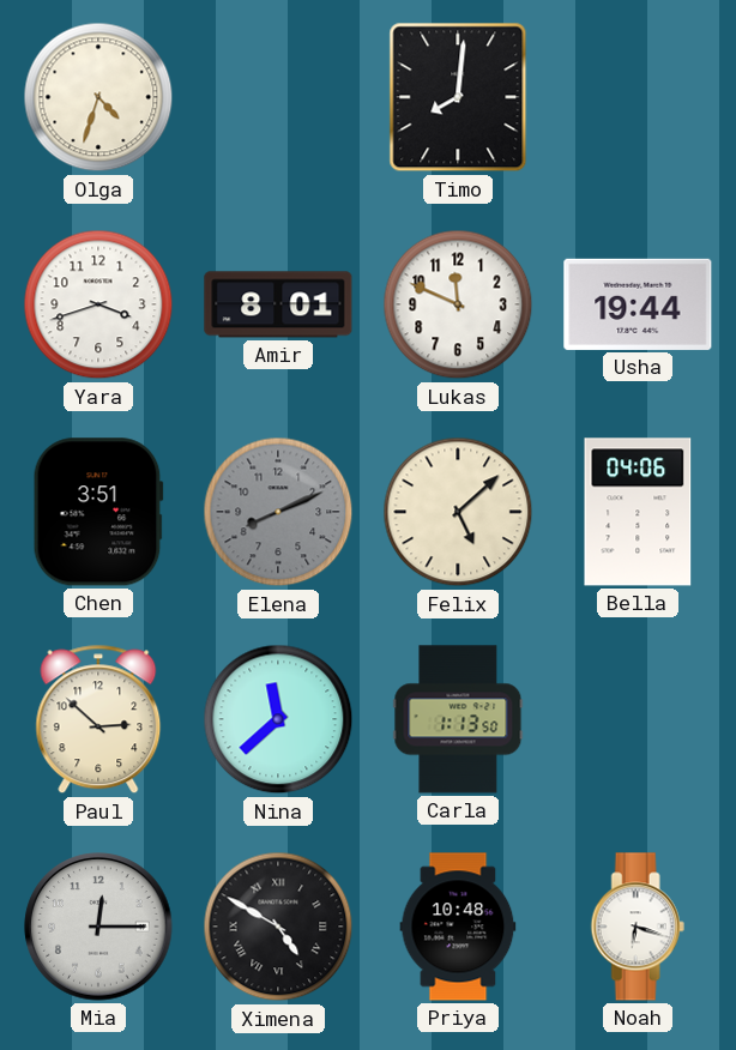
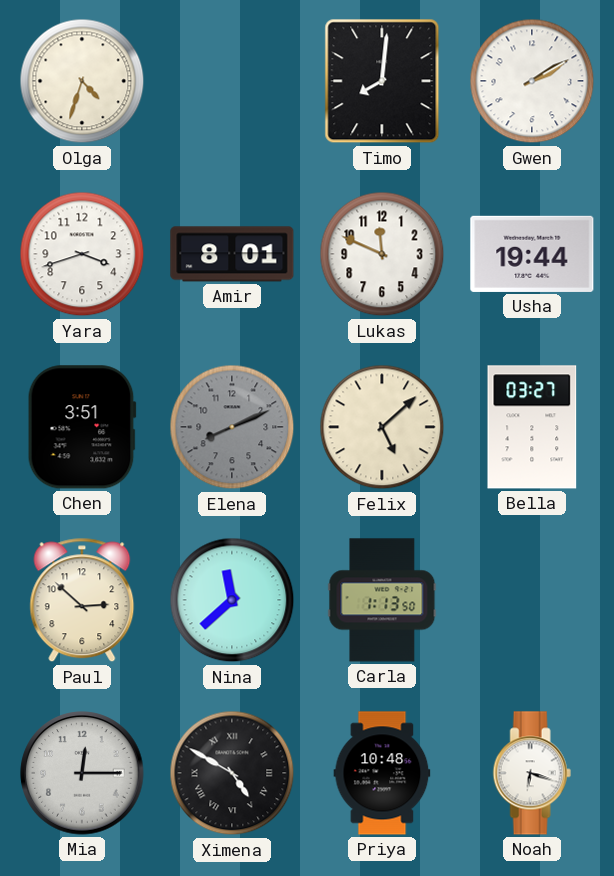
Gwen: none -> 2:10 (532, 81)
Bella: 04:06 -> 03:27 (532, 427)
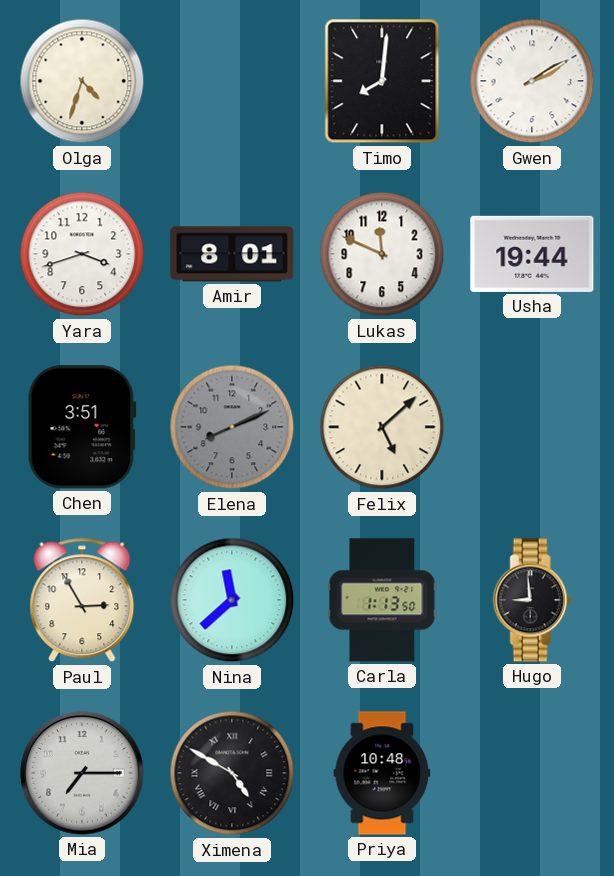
Bella: 03:27 -> none (532, 427)
Paul: 2:52 -> 2:55 (82, 600)
Hugo: none -> 8:59 (532, 600)
Mia: 12:15 -> 7:15 (82, 773)
Noah: 6:18 -> none (532, 773)
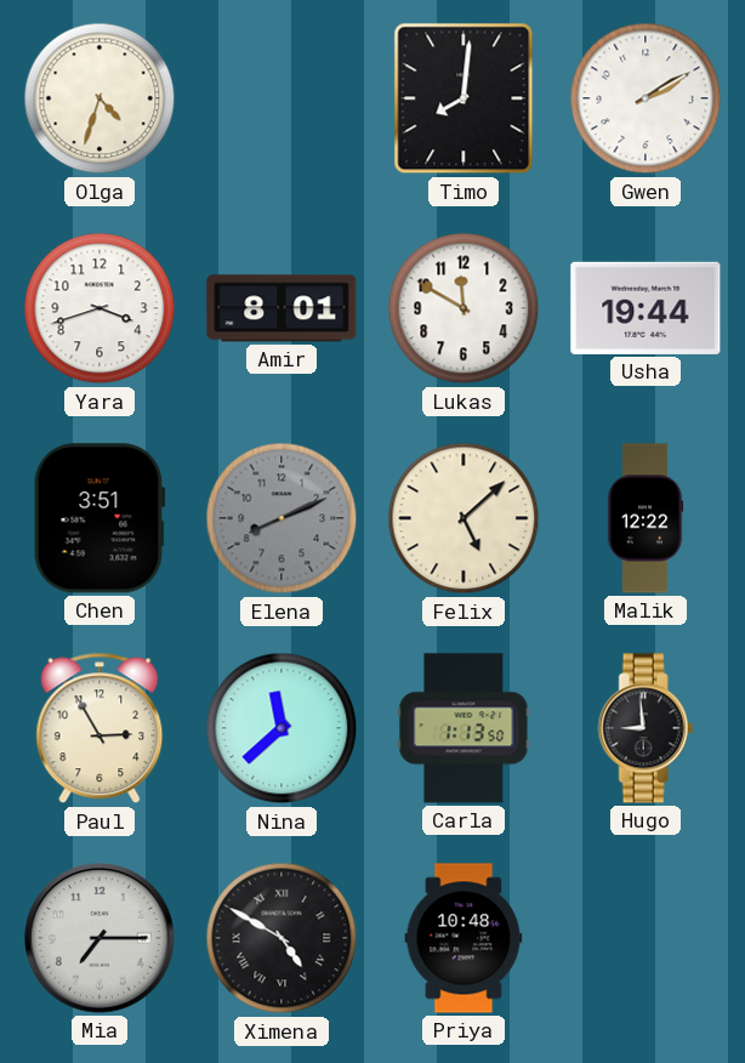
Lukas: 11:49 -> 11:50 (464, 308)
Malik: none -> 12:22 (646, 518)
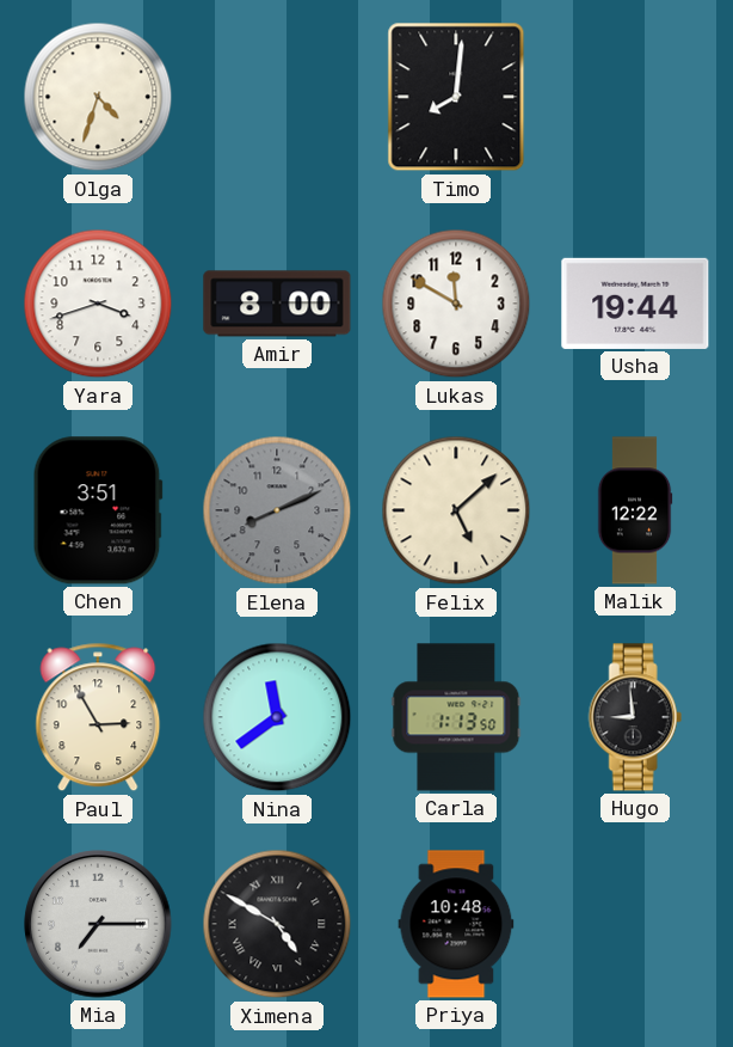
Gwen: 2:10 -> none (646, 98)
Amir: 8:01 -> 8:00 (277, 304)
Nina: 11:38 -> 11:39 (277, 717)
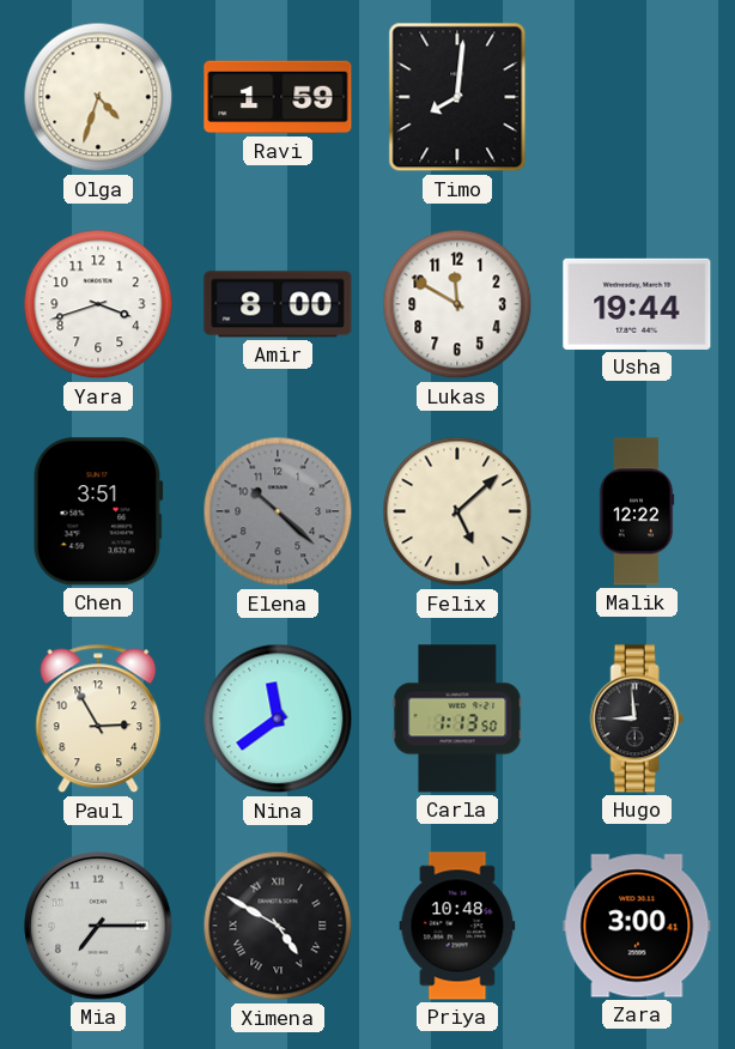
Ravi: none -> 1:59 (278, 97)
Elena: 8:11 -> 10:22 (278, 511)
Zara: none -> 3:00 (637, 926)
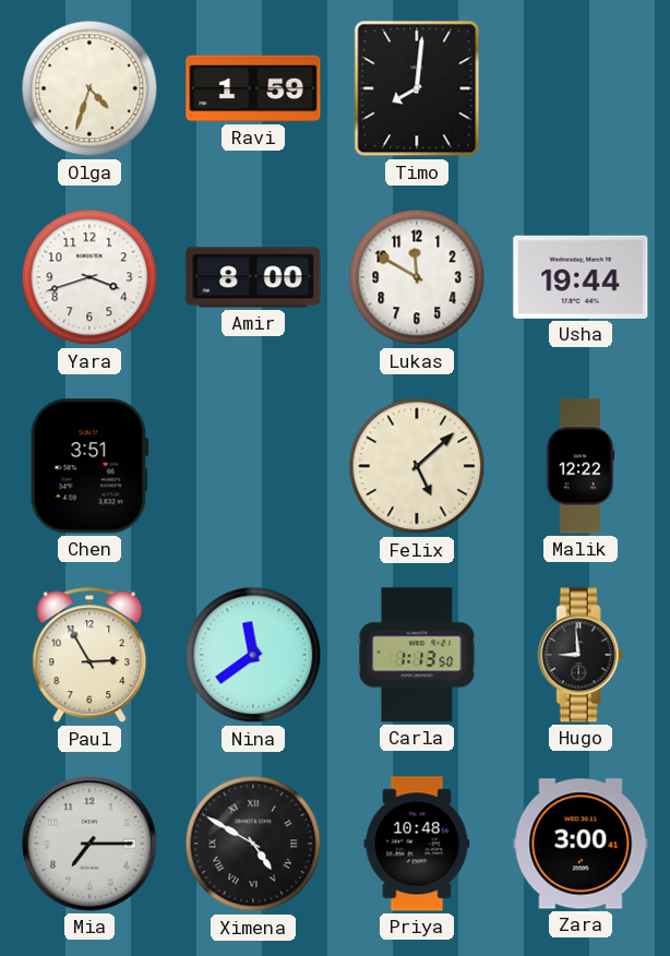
Elena: 10:22 -> none (278, 511)
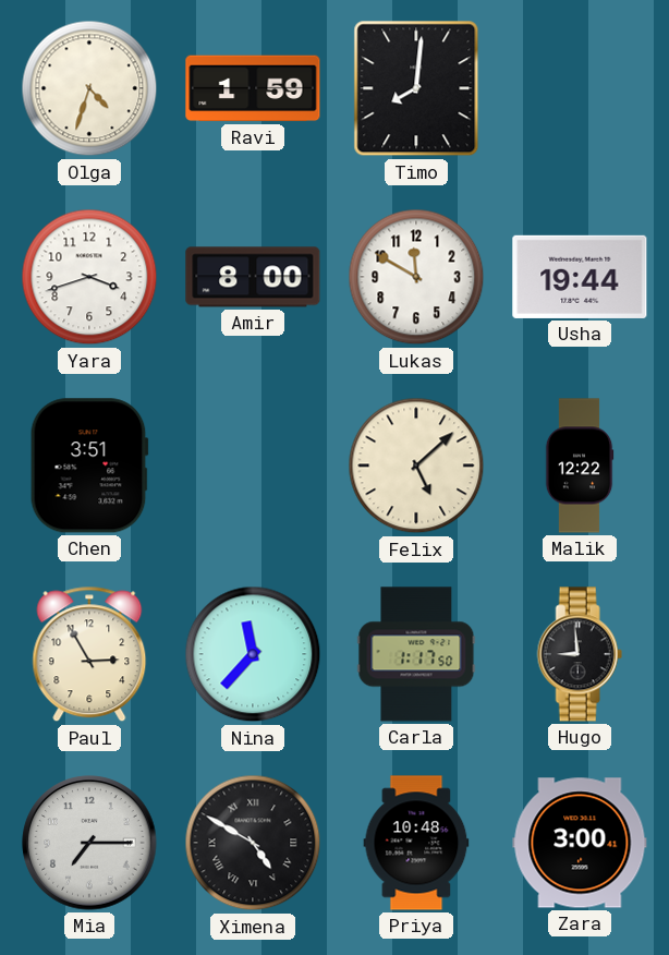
Nina: 11:39 -> 11:37 (253, 654)
Carla: 1:13 -> 1:17 (416, 654)
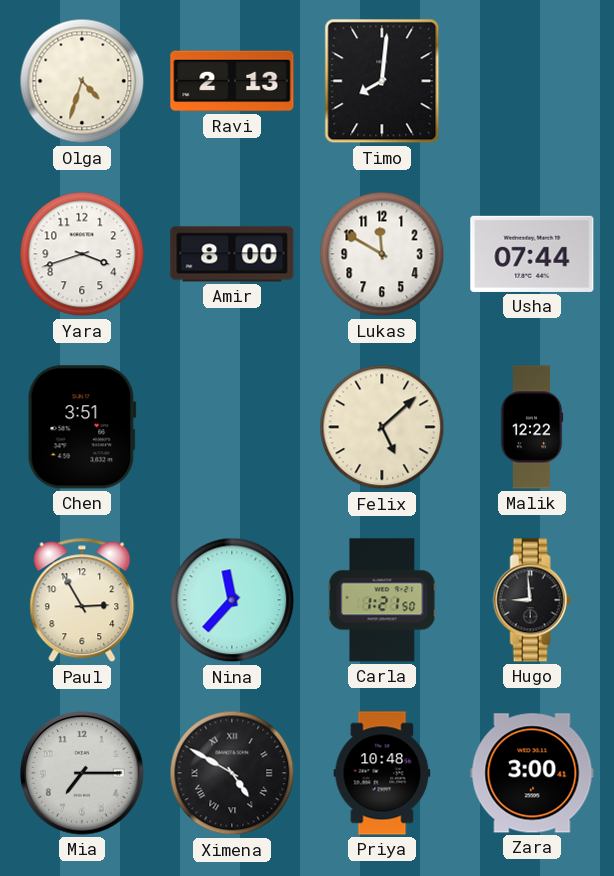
Ravi: 1:59 -> 2:13 (232, 81)
Usha: 19:44 -> 07:44 (532, 254)
Carla: 1:17 -> 1:21 (382, 600)
